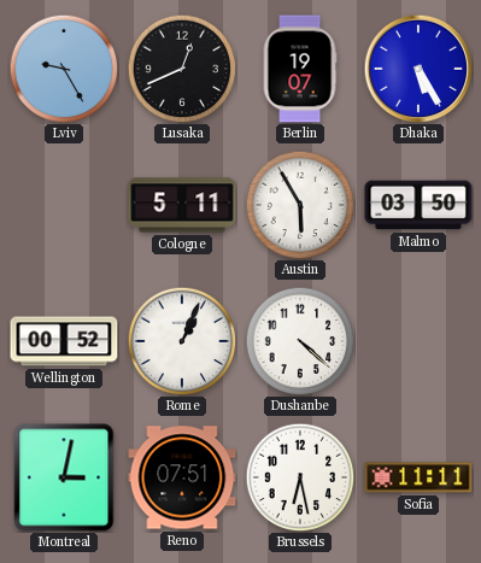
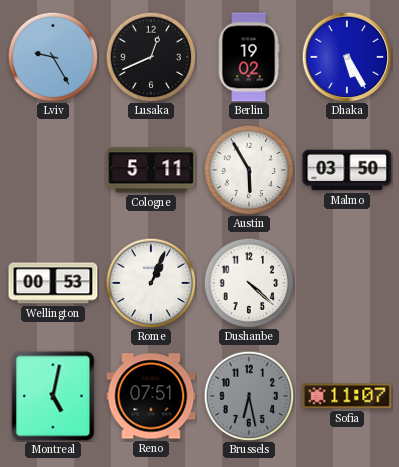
Berlin: 19:07 -> 19:02 (249, 57)
Wellington: 00:52 -> 00:53 (53, 283)
Montreal: 3:02 -> 5:02 (53, 396)
Brussels dial: white -> grey (249, 396)
Sofia: 11:11 -> 11:07 (347, 396)
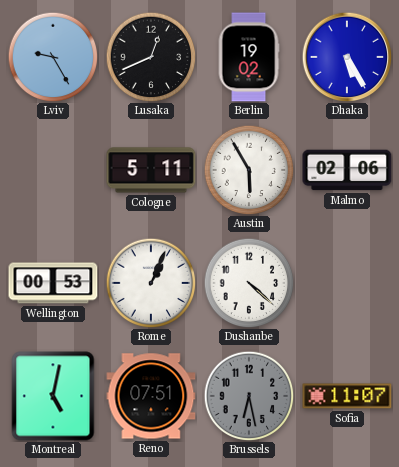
Malmo: 03:50 -> 02:06 (347, 170)
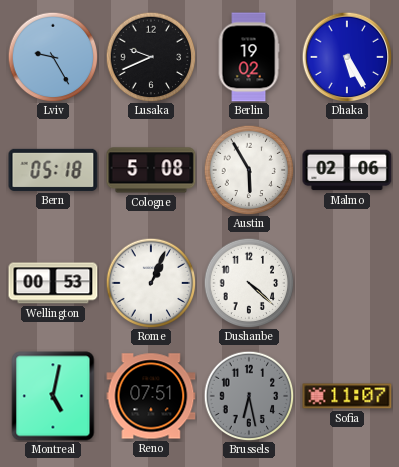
Lusaka: 12:41 -> 9:41 (151, 57)
Bern: none -> 05:18 (53, 170)
Cologne: 5:11 -> 5:08 (151, 170)
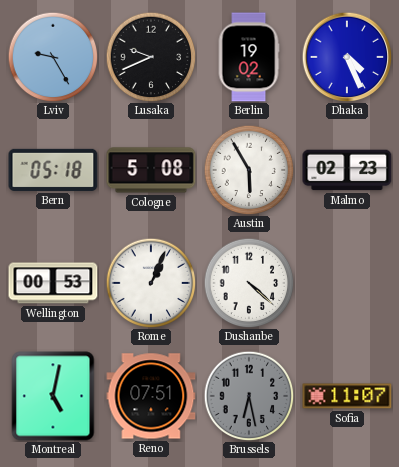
Dhaka: 5:25 -> 4:26 (347, 57)
Malmo: 02:06 -> 02:23 (347, 170)
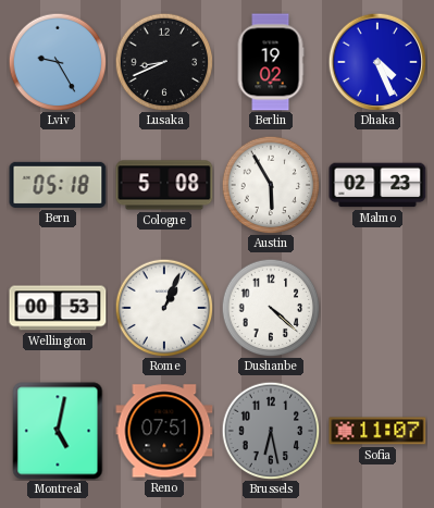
Lusaka: 9:41 -> 8:41 (164, 62)
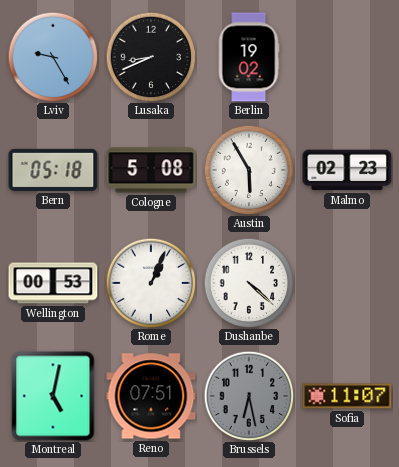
Dhaka: 4:26 -> none (377, 62)
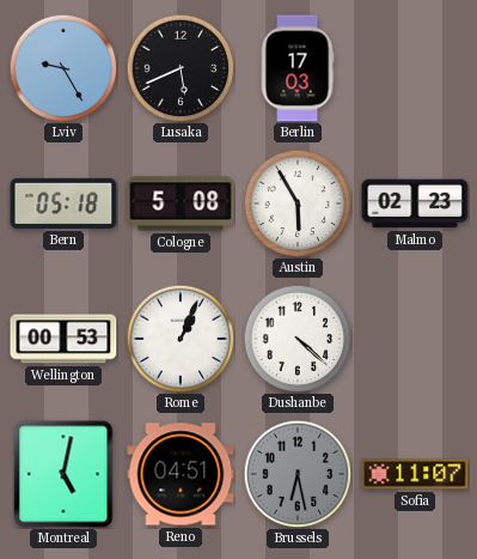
Lusaka: 8:41 -> 5:41 (181, 68)
Berlin: 19:02 -> 17:03 (298, 68)
Reno: 07:51 -> 04:51 (181, 474)
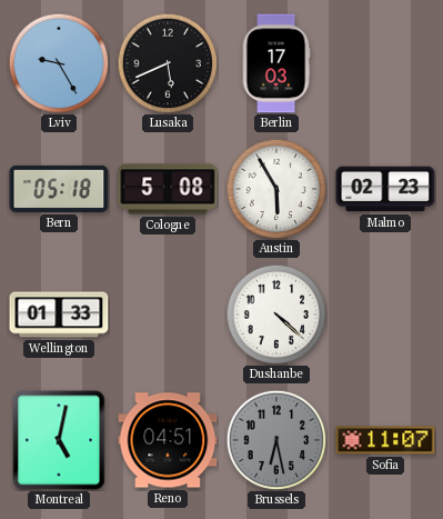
Wellington: 00:53 -> 01:33 (59, 315)
Rome: 1:04 -> none (181, 339)
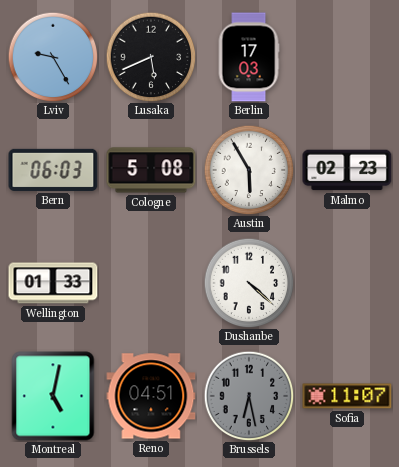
Bern: 05:18 -> 06:03 (53, 170)
